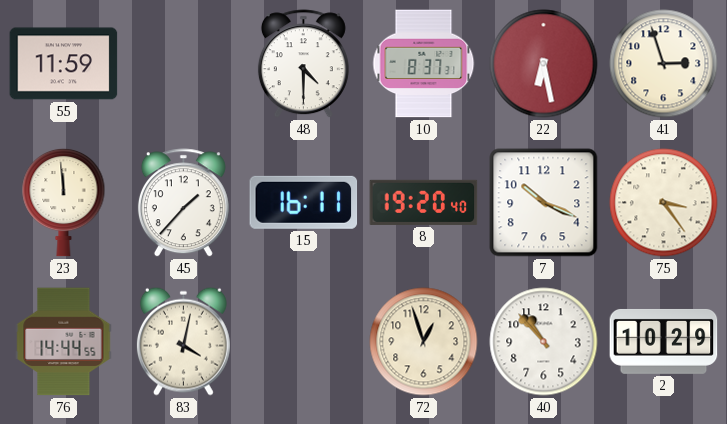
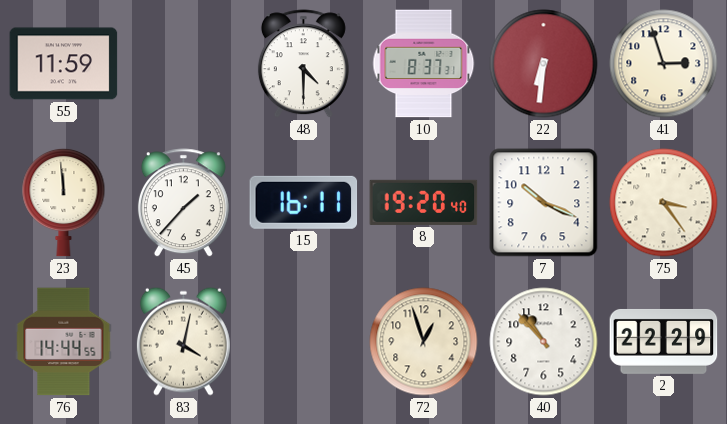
22: 6:28 -> 6:31 (544, 64)
2: 10:29 -> 22:29 (664, 341)
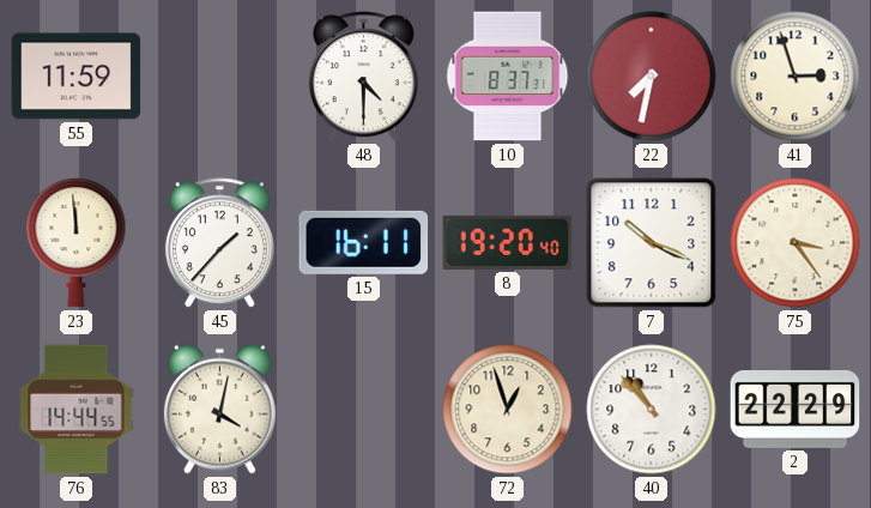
22: 6:31 -> 7:32 (652, 77)
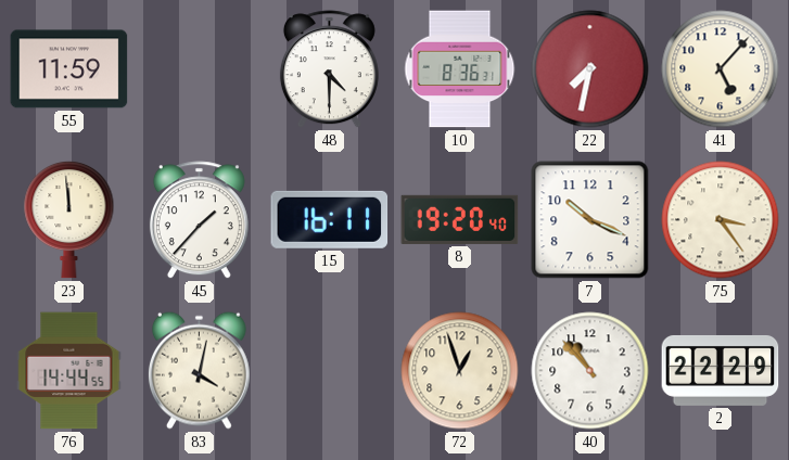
10: 8:37 -> 8:36 (460, 69)
41: 2:57 -> 5:07 (721, 69)
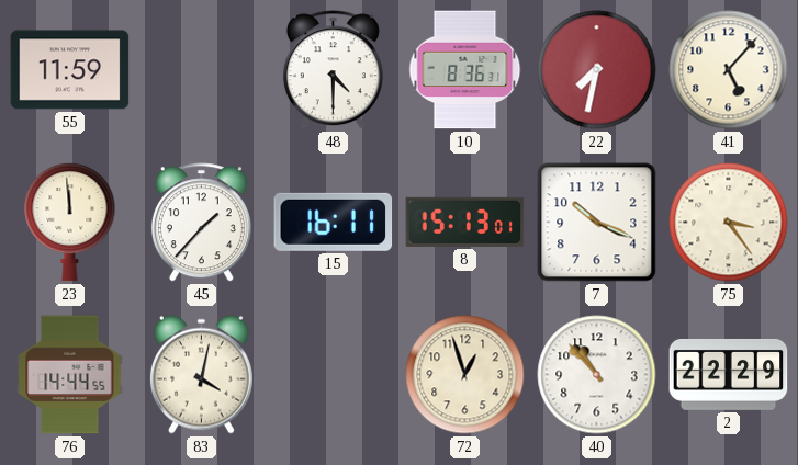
8: 19:20 -> 15:13 (465, 222)
